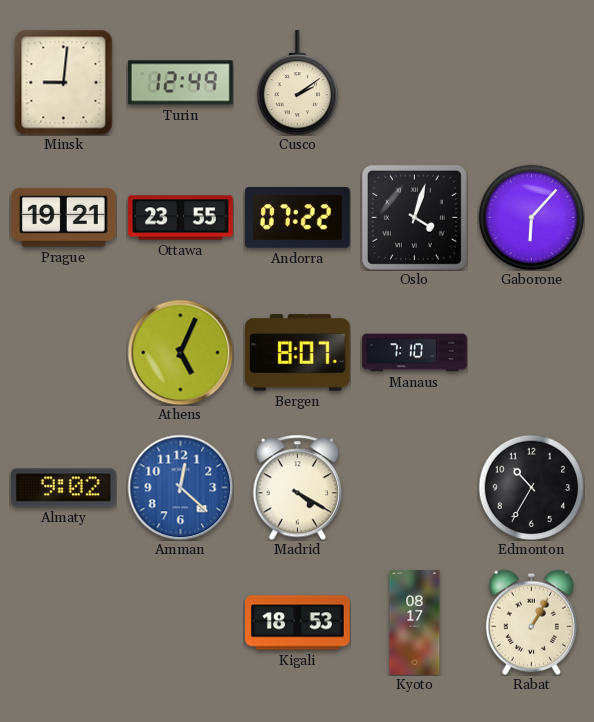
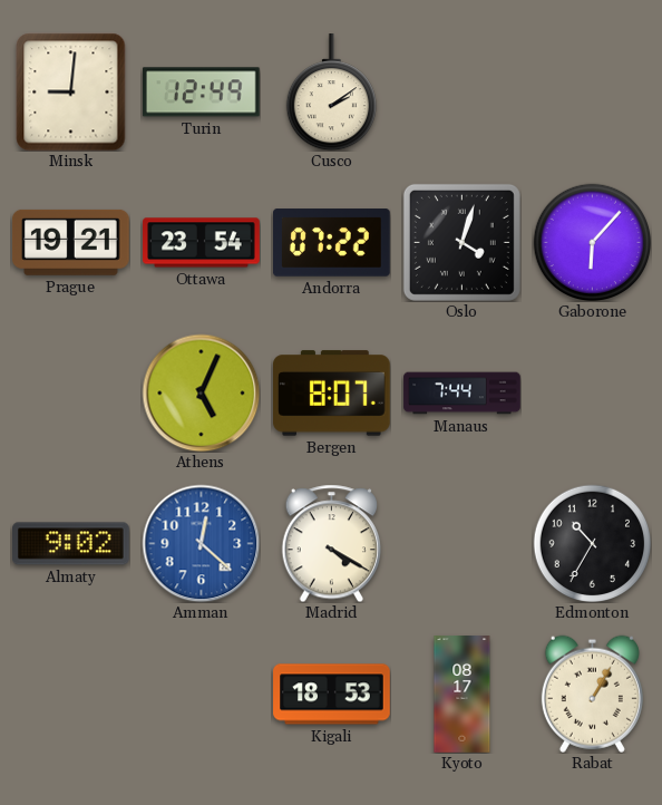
Ottawa: 23:55 -> 23:54 (202, 243)
Manaus: 7:10 -> 7:44 (463, 394)
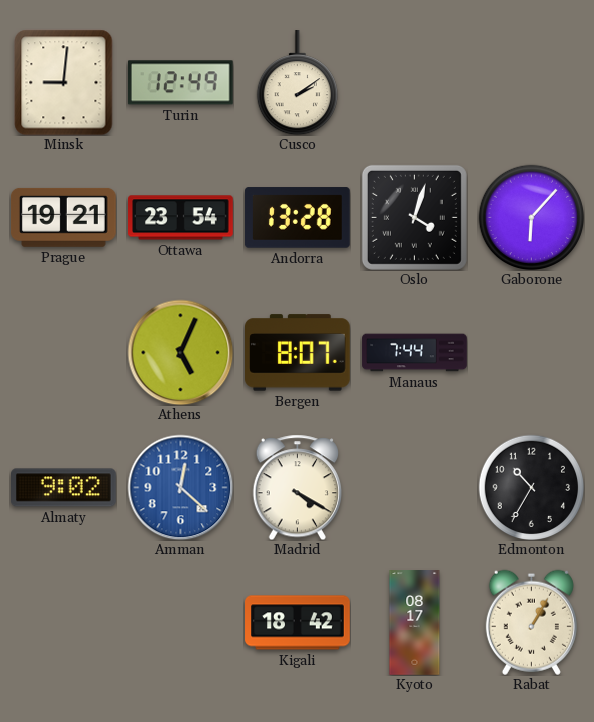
Andorra: 07:22 -> 13:28 (298, 218)
Kigali: 18:53 -> 18:42 (298, 623)
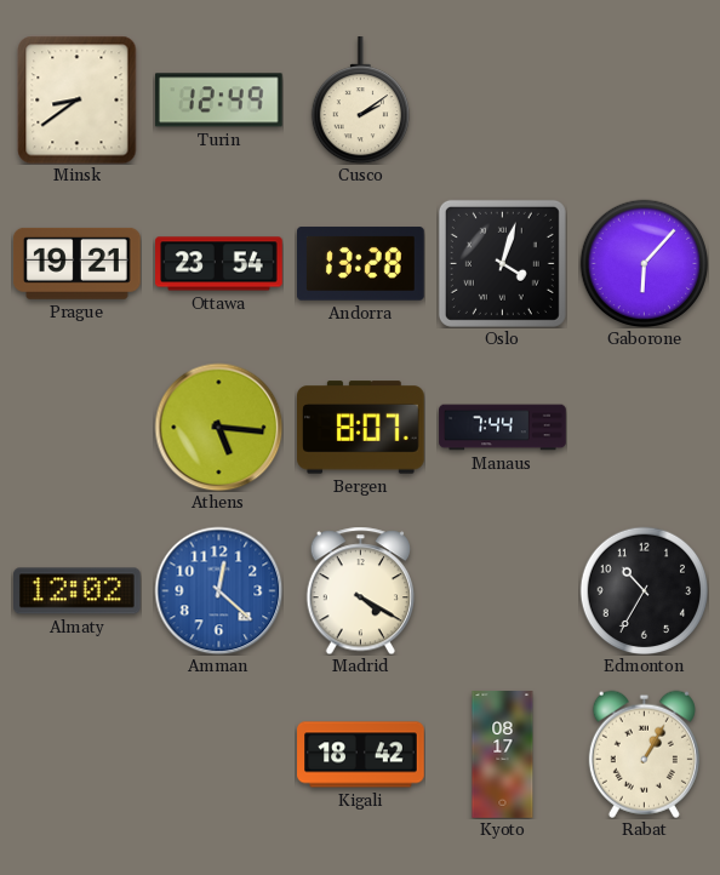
Minsk: 9:01 -> 8:39 (78, 99)
Athens: 5:04 -> 5:16 (218, 427)
Almaty: 9:02 -> 12:02 (78, 591)
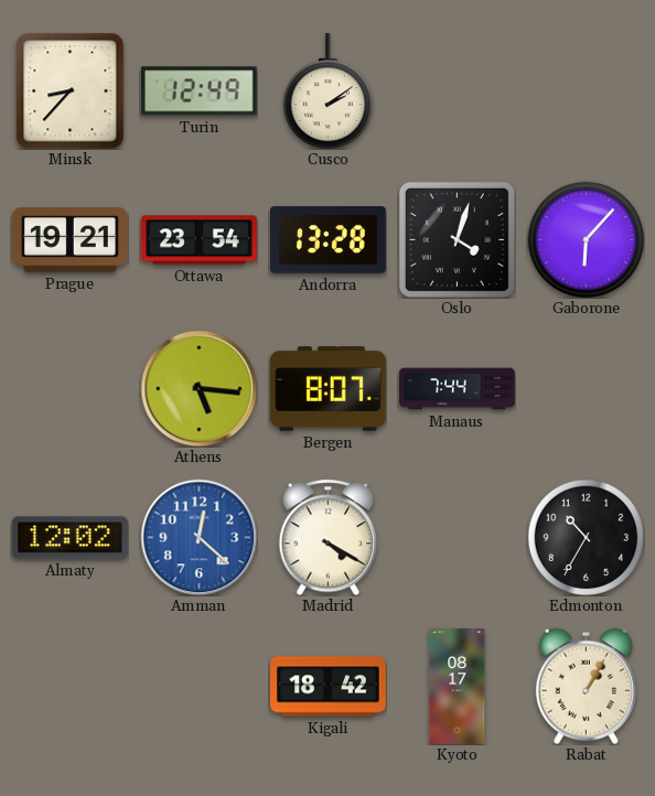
Minsk: 8:39 -> 8:37 (71, 90)
